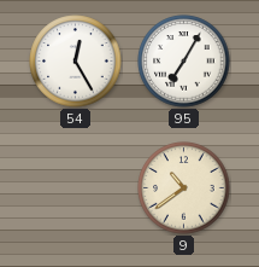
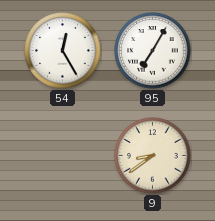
9: 10:39 -> 8:39 (153, 156)
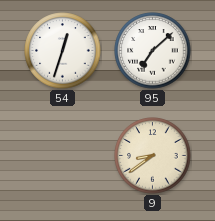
54: 12:25 -> 12:33 (63, 51)
95: 7:05 -> 7:08 (153, 51)
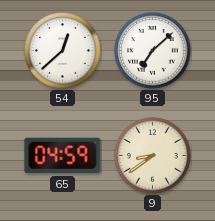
54: 12:33 -> 12:38 (63, 51)
65: none -> 04:59 (63, 156)
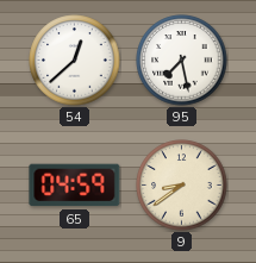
95: 7:08 -> 7:28 (182, 61)
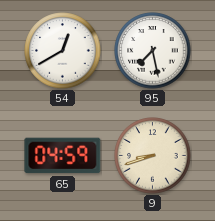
54: 12:38 -> 12:40 (63, 51)
9: 8:39 -> 8:42 (153, 156)
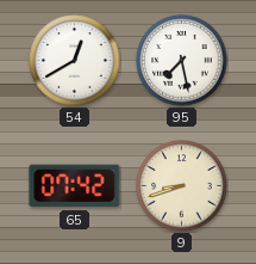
65: 04:59 -> 07:42 (75, 186)
